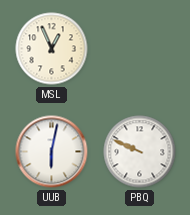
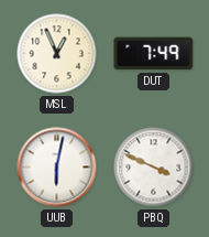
DUT: none -> 7:49 (154, 54)
PBQ: 9:49 -> 3:49 (154, 168)
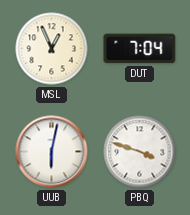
DUT: 7:49 -> 7:04 (140, 49)
PBQ: 3:49 -> 3:48 (140, 152)
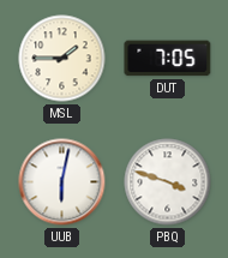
MSL: 12:56 -> 1:45 (62, 59)
DUT: 7:04 -> 7:05 (168, 59)
